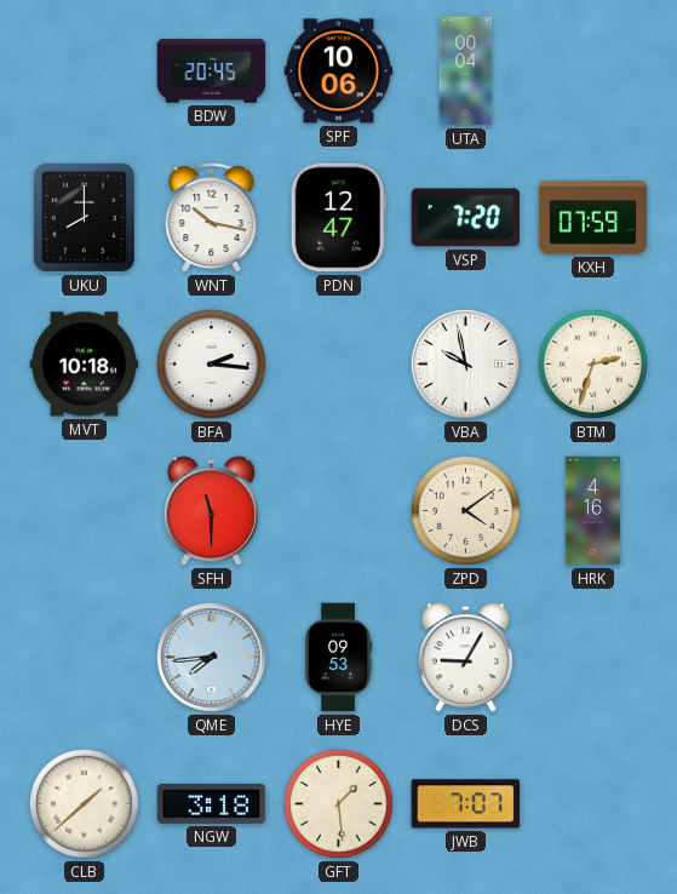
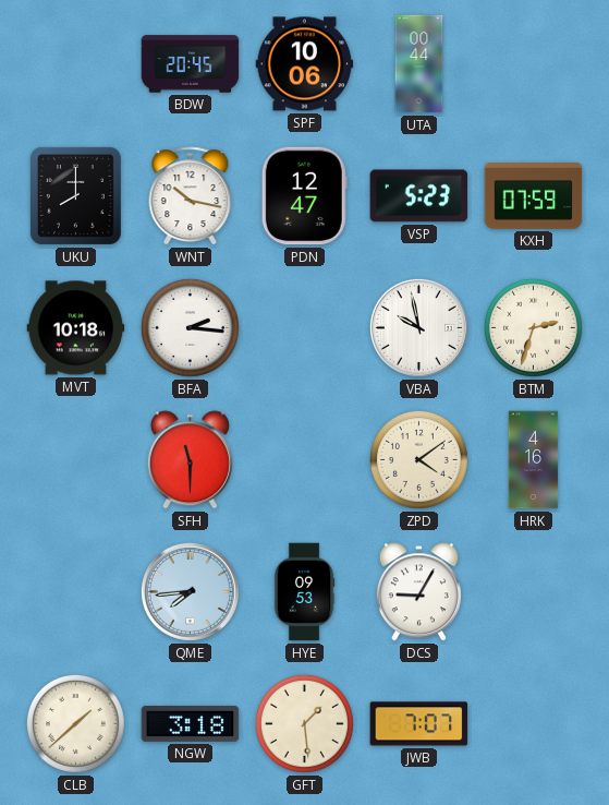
UTA: 00:04 -> 00:44 (419, 64)
VSP: 7:20 -> 5:23 (419, 196)
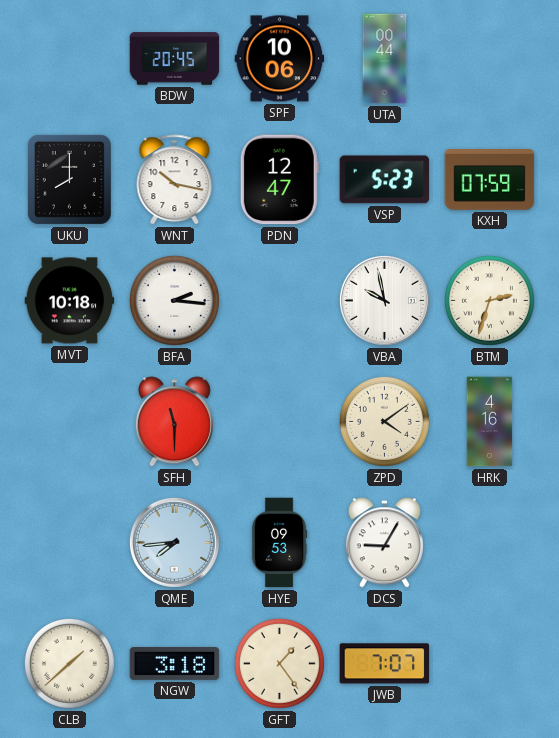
GFT: 1:29 -> 1:24 (279, 663)
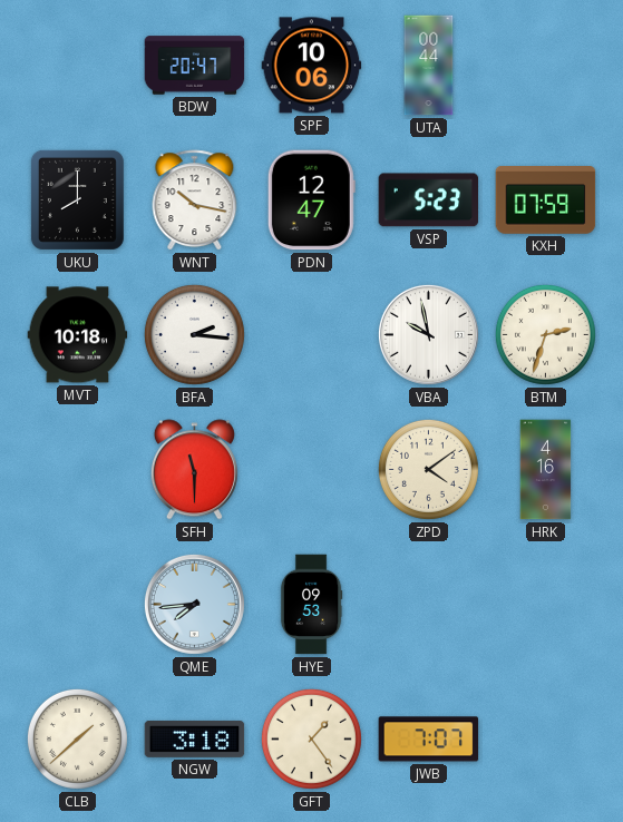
BDW: 20:45 -> 20:47 (195, 66)
DCS: 9:05 -> none (384, 543)
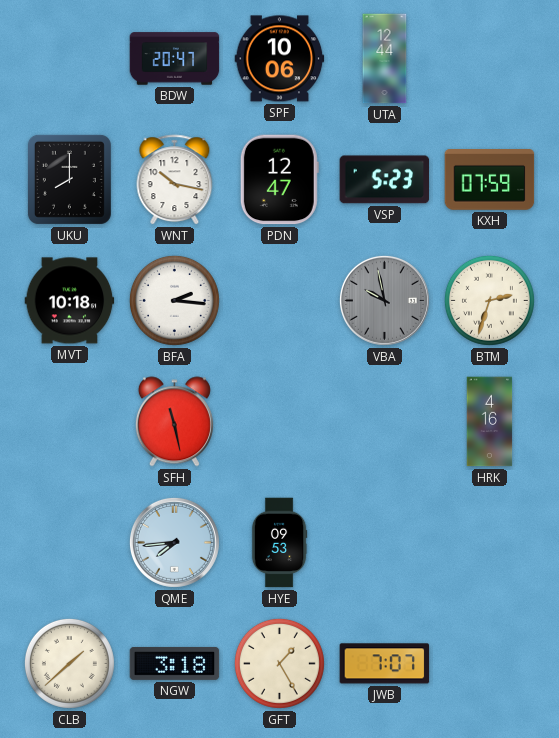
UTA: 00:44 -> 12:44 (385, 59)
VBA dial: white -> grey (384, 300)
SFH: 11:30 -> 11:28 (174, 422)
ZPD: 4:09 -> none (428, 469)
GFT: 1:24 -> 1:25 (279, 663)
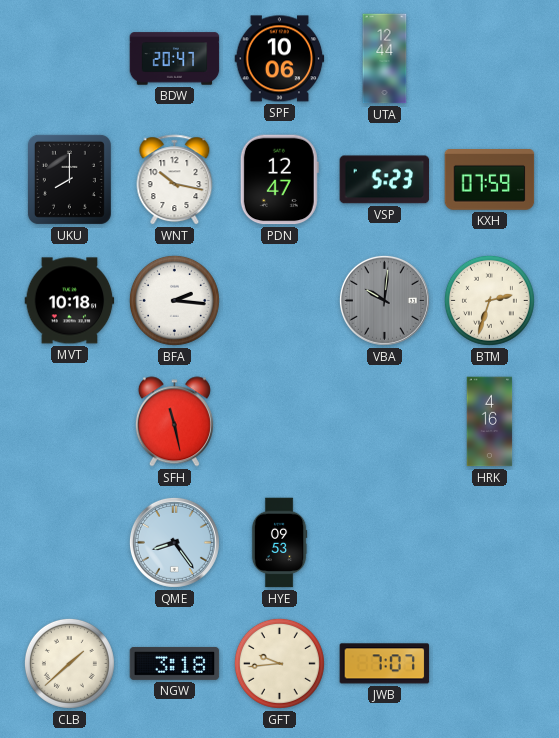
VBA: 9:58 -> 10:01 (384, 300)
QME: 7:44 -> 8:24 (174, 542)
GFT: 1:25 -> 9:44 (279, 663)
